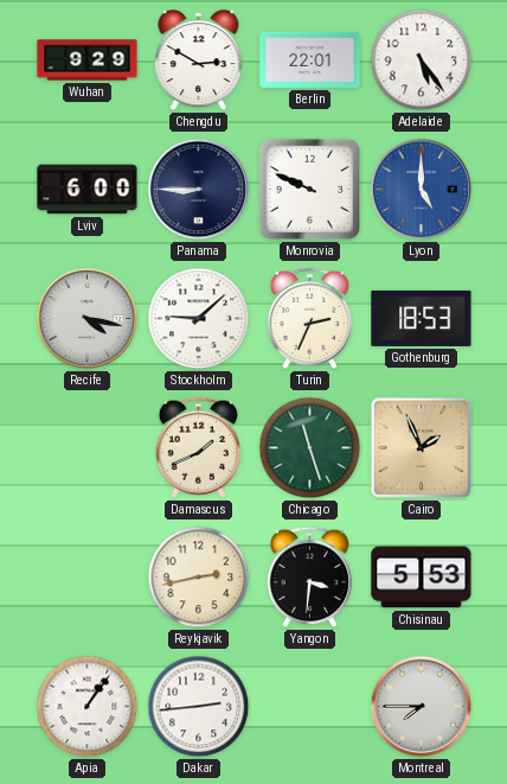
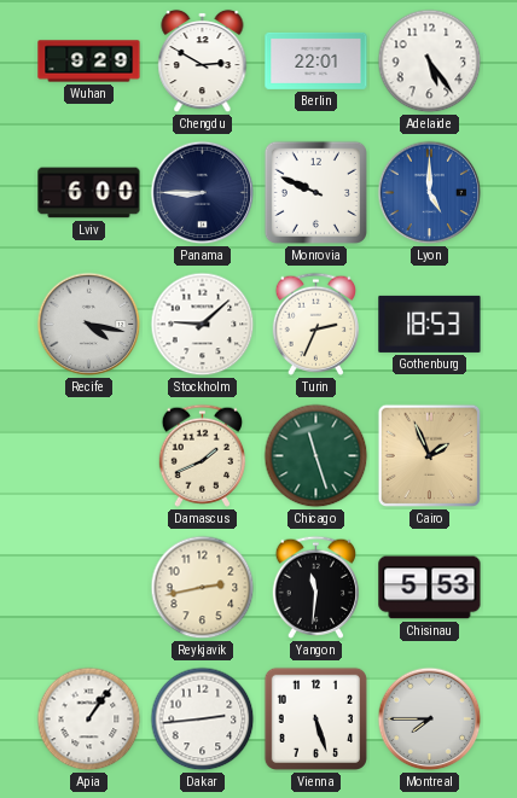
Yangon: 3:31 -> 11:31 (315, 587)
Vienna: none -> 5:27 (315, 718)
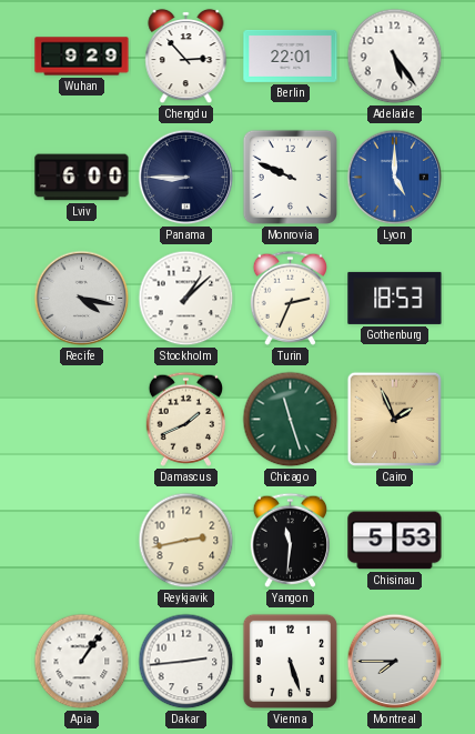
Chengdu: 2:50 -> 2:53 (186, 57)
Stockholm: 9:08 -> 1:08 (186, 299)
